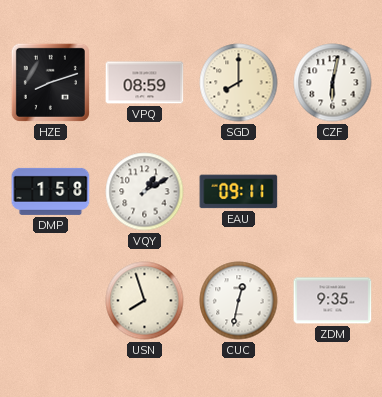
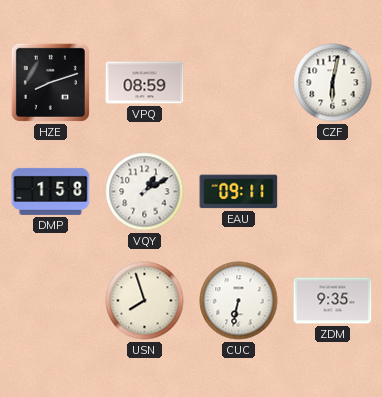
SGD: 8:00 -> none (239, 83)
CUC: 12:32 -> 6:32 (239, 301)
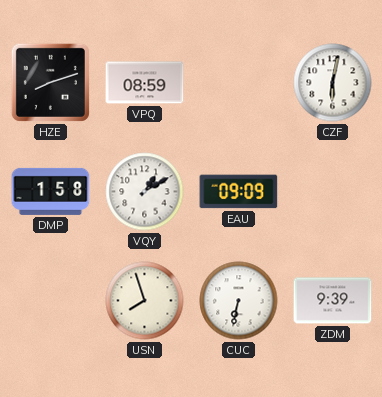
EAU: 09:11 -> 09:09 (239, 192)
ZDM: 9:35 -> 9:39 (333, 301)
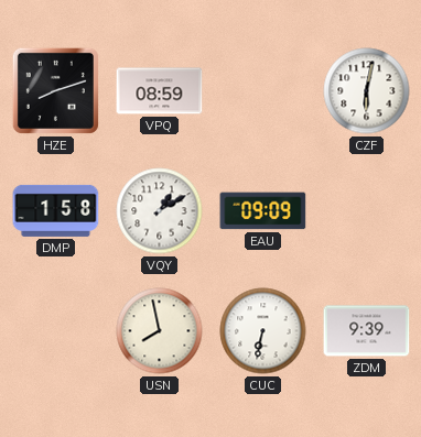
USN: 7:57 -> 7:58 (160, 331)
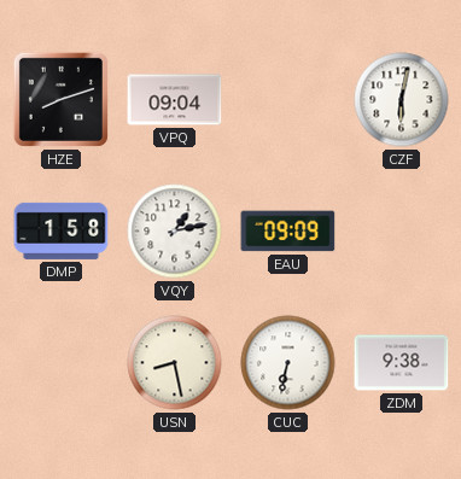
VPQ: 08:59 -> 09:04 (175, 100)
VQY: 1:10 -> 1:13 (175, 232)
USN: 7:58 -> 8:28 (175, 363)
ZDM: 9:39 -> 9:38 (402, 363)
